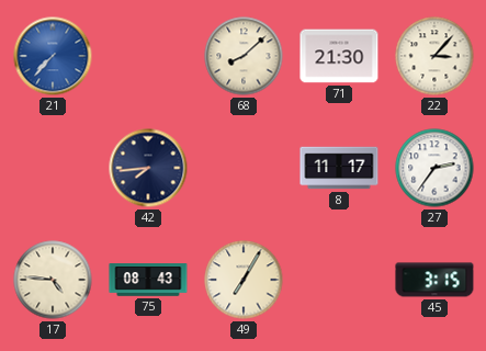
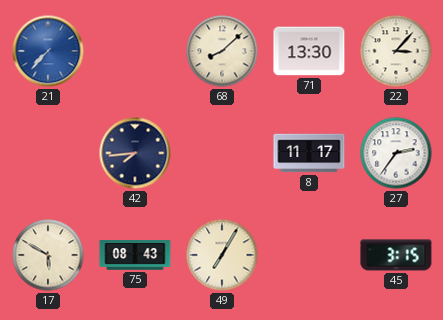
71: 21:30 -> 13:30 (309, 51)
17: 4:46 -> 5:50 (48, 255)
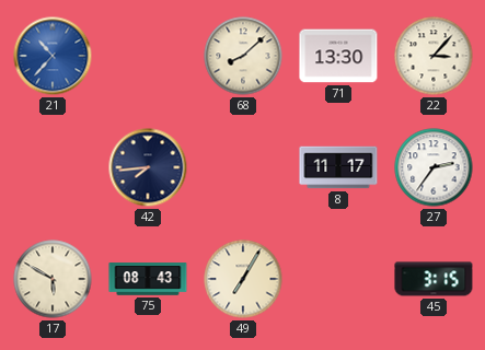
21: 7:37 -> 10:37 (53, 56)
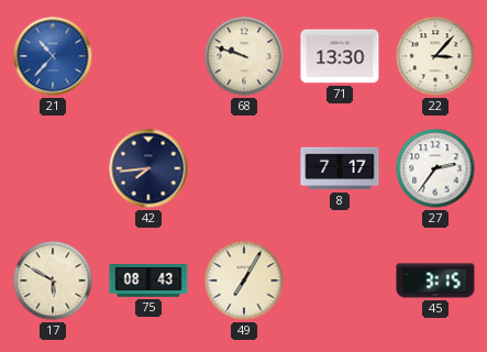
68: 8:08 -> 9:48 (244, 56)
8: 11:17 -> 7:17 (340, 168)
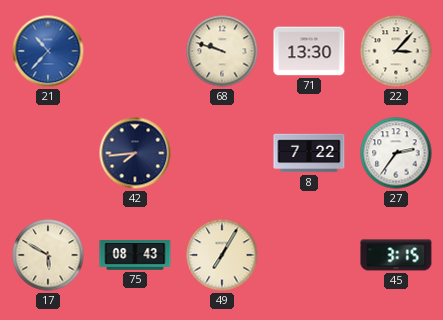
8: 7:17 -> 7:22 (309, 153)
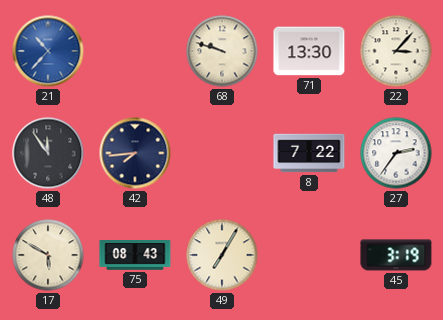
48: none -> 11:54 (48, 153)
45: 3:15 -> 3:19 (396, 255)
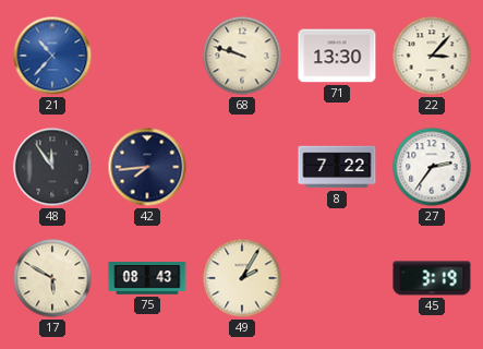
49: 7:05 -> 2:05 (242, 278)
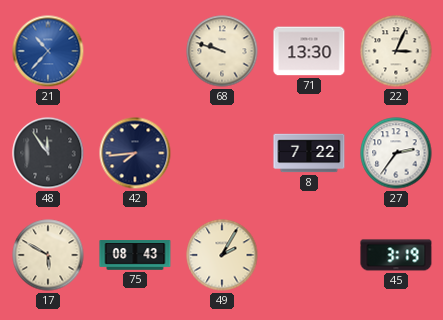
22: 3:07 -> 3:04 (396, 51)
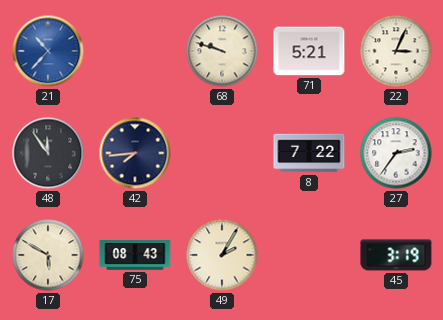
71: 13:30 -> 5:21 (309, 51)
